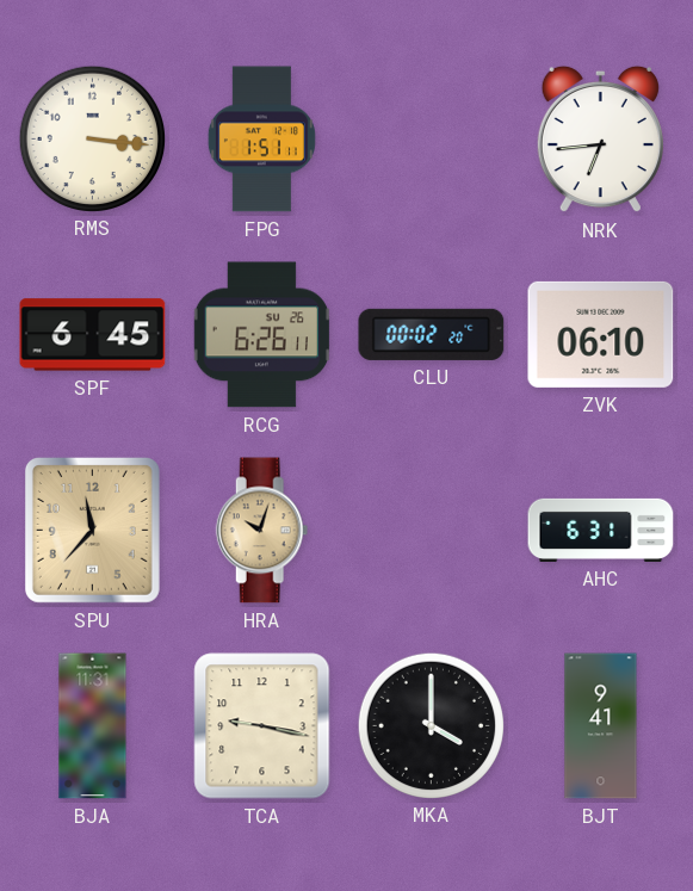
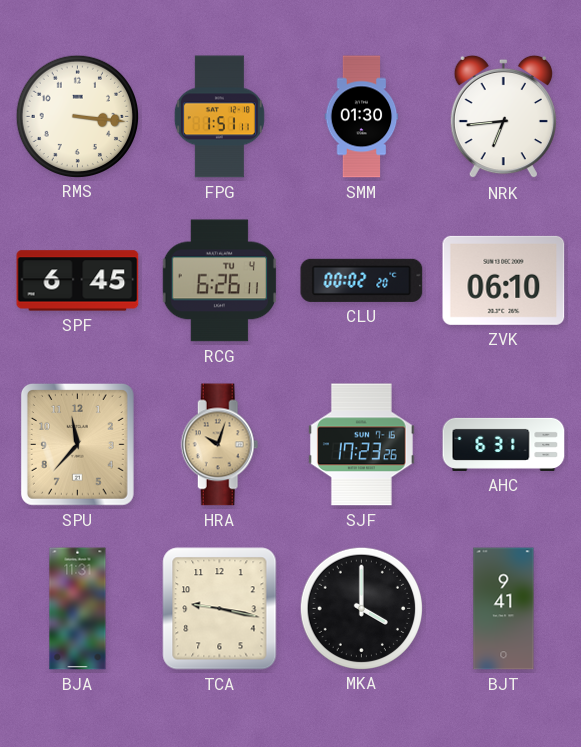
SMM: none -> 01:30 (362, 117)
RCG date: SU 26 -> TU 4 (219, 281)
SJF: none -> 17:23 (361, 445)
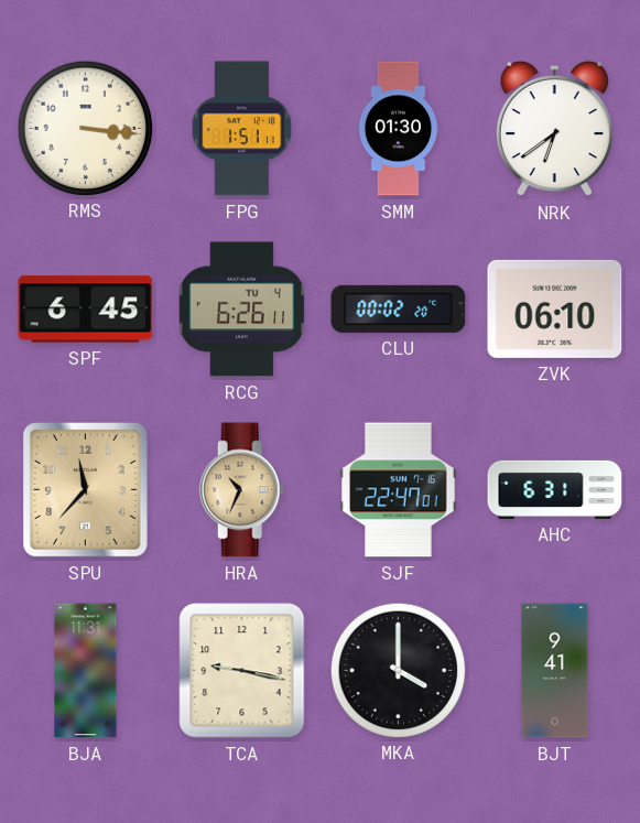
NRK: 6:44 -> 6:39 (554, 129)
HRA: 10:03 -> 10:34 (242, 490)
SJF: 17:23 -> 22:47 (398, 490)
